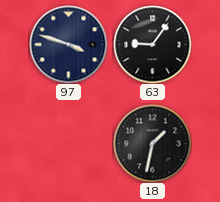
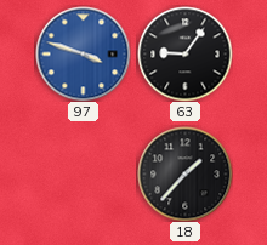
97 dial: navy -> blue (83, 53)
18: 1:32 -> 1:37 (184, 173)
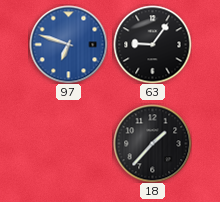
97: 3:48 -> 6:48 (68, 44)
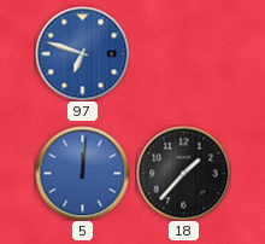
63: 9:06 -> none (152, 44)
5: none -> 12:01 (82, 173)
